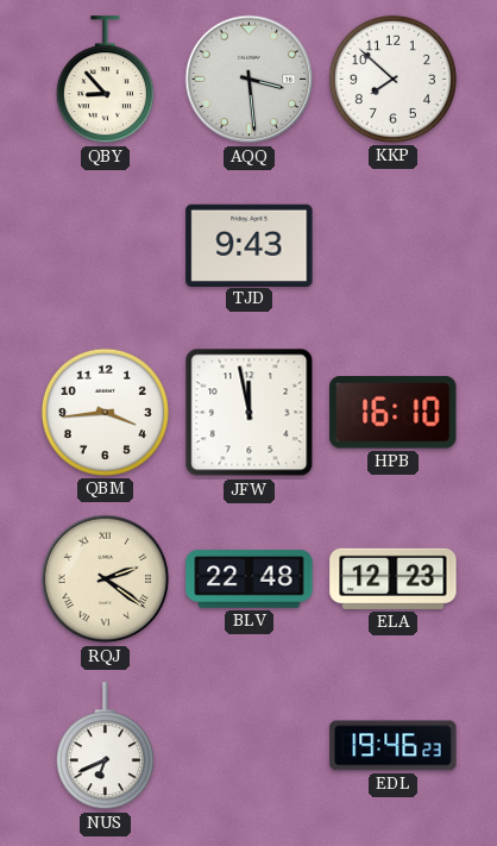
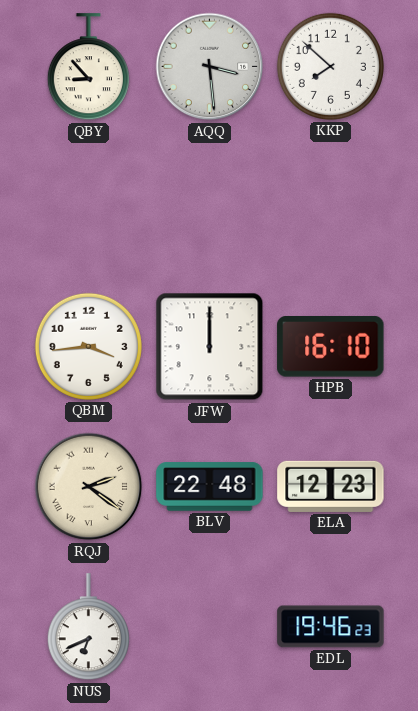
TJD: 9:43 -> none (250, 245)
JFW: 11:58 -> 12:00 (210, 347)
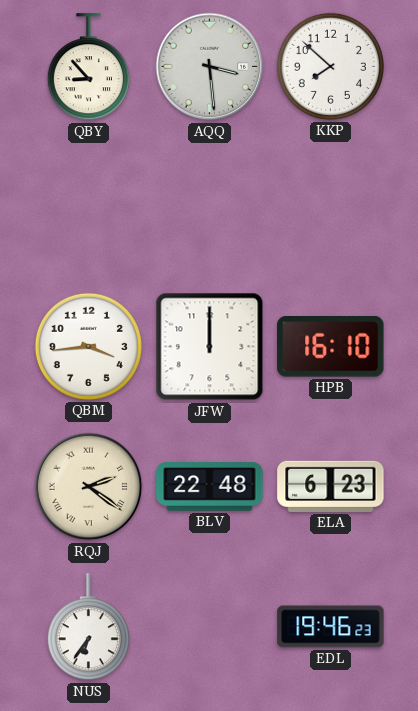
ELA: 12:23 -> 6:23 (331, 486)
NUS: 6:41 -> 6:36 (88, 627)
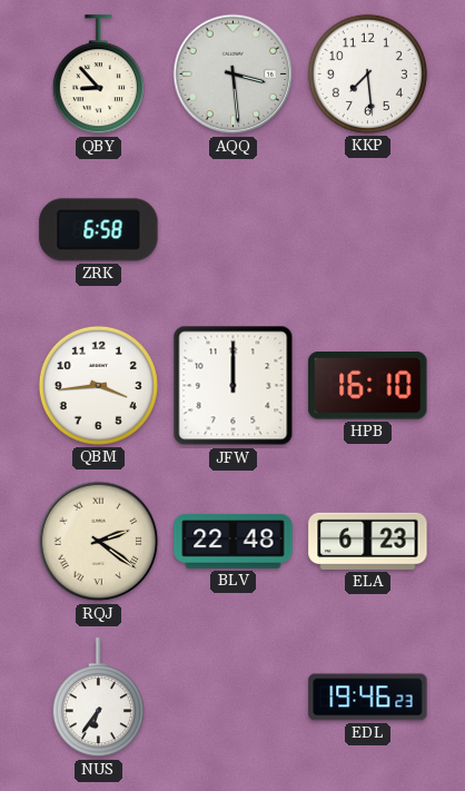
KKP: 7:52 -> 7:29 (367, 73)
ZRK: none -> 6:58 (99, 230)
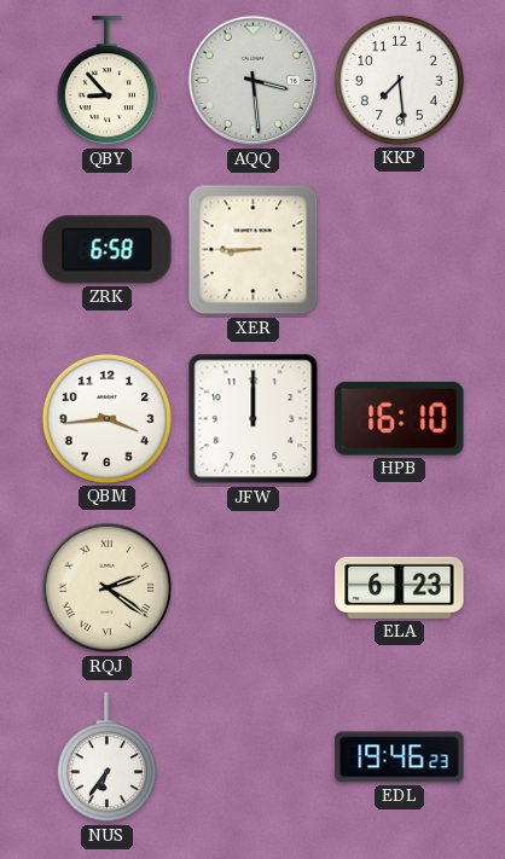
XER: none -> 8:45 (254, 250)
BLV: 22:48 -> none (234, 542)
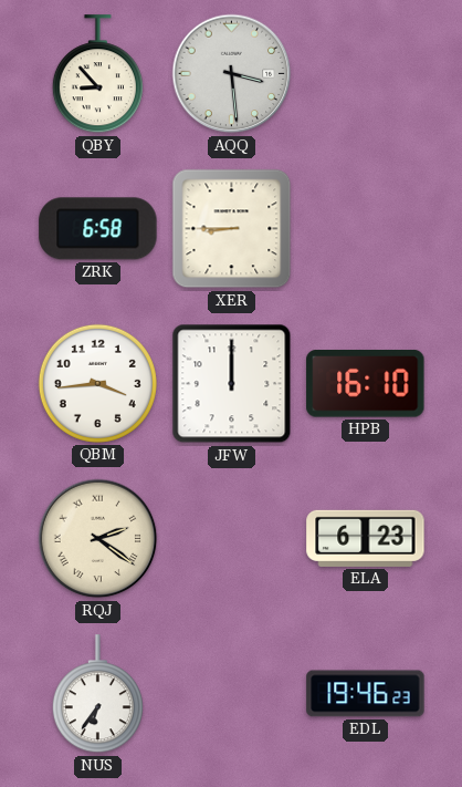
KKP: 7:29 -> none (399, 80)
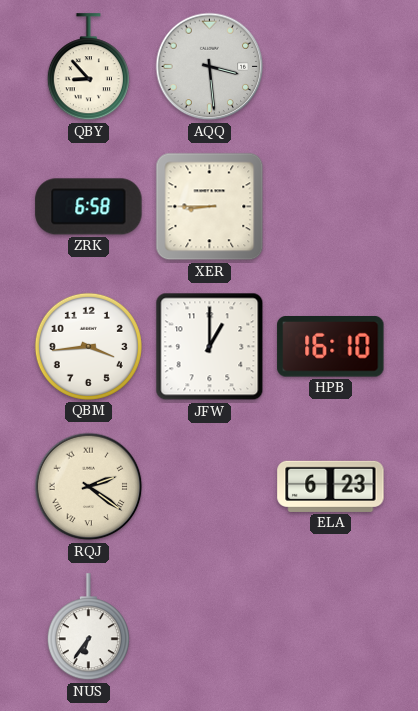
JFW: 12:00 -> 1:00 (210, 347)
EDL: 19:46 -> none (366, 694)
